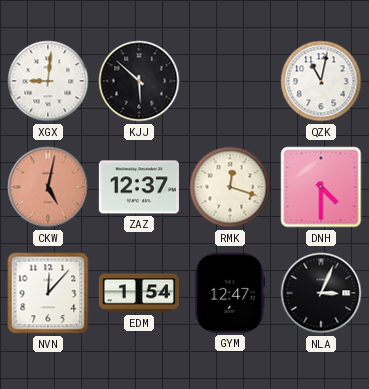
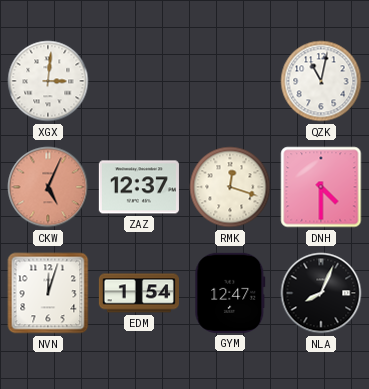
XGX: 9:01 -> 3:01 (48, 81)
KJJ: 5:52 -> none (139, 81)
CKW: 5:02 -> 5:04 (48, 187)
NVN: 12:07 -> 12:03 (48, 293)
NLA: 3:04 -> 8:04 (321, 293)
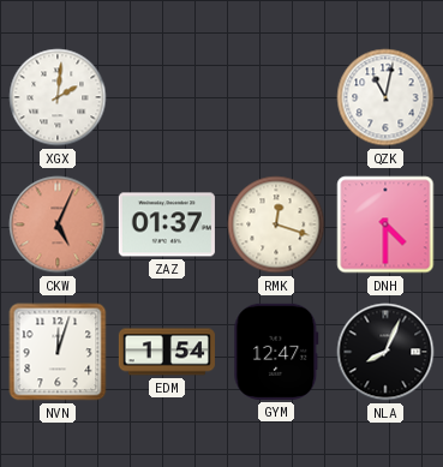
XGX: 3:01 -> 2:01 (58, 97)
ZAZ: 12:37 -> 01:37 (167, 224)
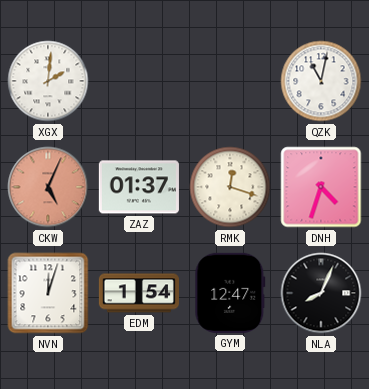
DNH: 4:30 -> 4:33 (321, 187)
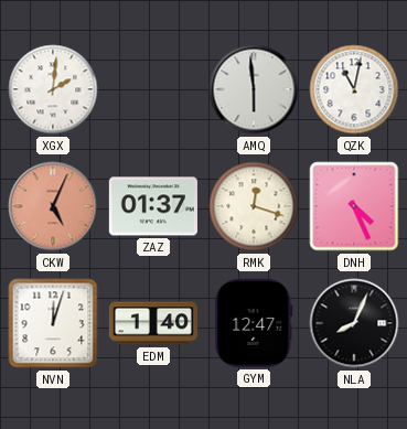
AMQ: none -> 5:59 (254, 89)
DNH: 4:33 -> 4:26 (354, 206)
EDM: 1:54 -> 1:40 (153, 323)
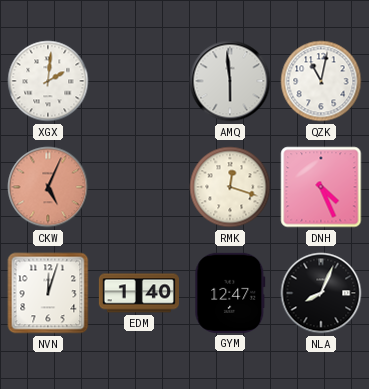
ZAZ: 01:37 -> none (153, 206)
